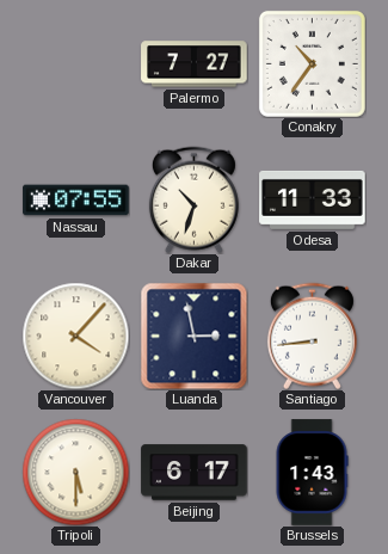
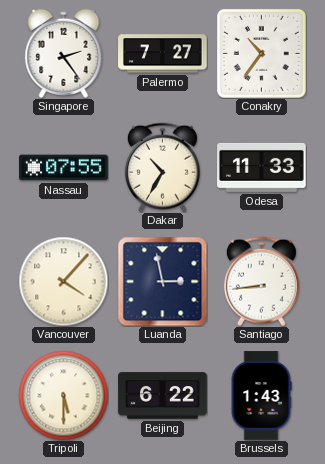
Singapore: none -> 2:24 (64, 53)
Dakar: 10:33 -> 10:35 (162, 167)
Beijing: 6:17 -> 6:22 (163, 396)
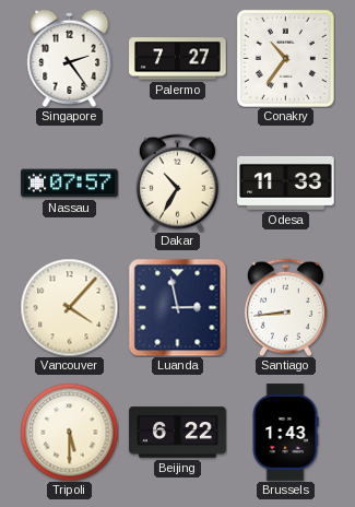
Nassau: 07:55 -> 07:57 (70, 184)
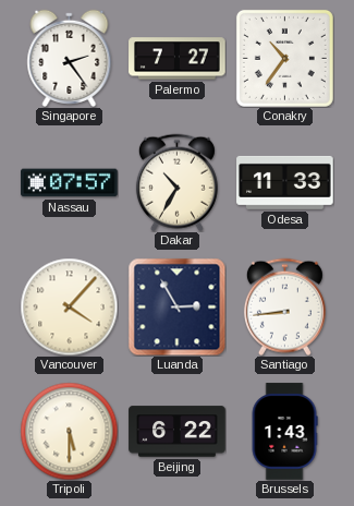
Luanda: 2:58 -> 2:55 (176, 306)
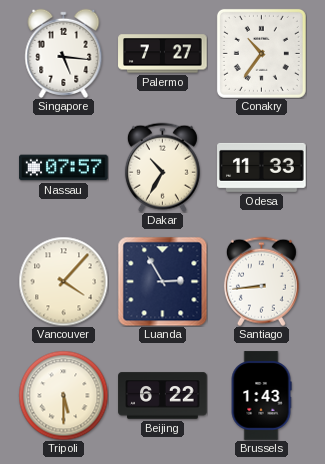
Singapore: 2:24 -> 5:16 (64, 53)
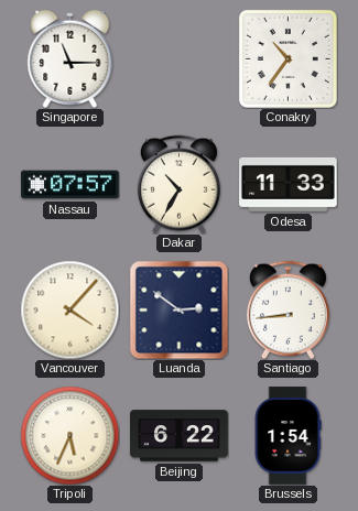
Singapore: 5:16 -> 11:15 (70, 58)
Palermo: 7:27 -> none (163, 54)
Luanda: 2:55 -> 2:51 (178, 309)
Tripoli: 5:30 -> 5:34 (69, 435)
Brussels: 1:43 -> 1:54 (288, 436)
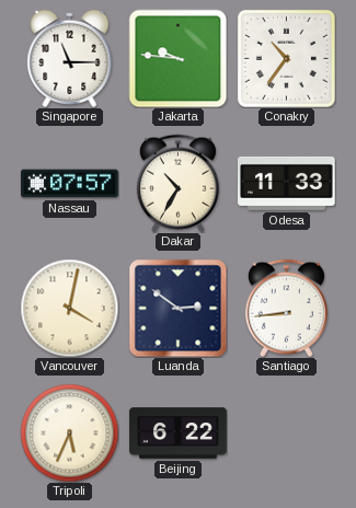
Jakarta: none -> 9:46 (177, 58)
Vancouver: 4:07 -> 4:02 (69, 308)
Brussels: 1:54 -> none (288, 436)
